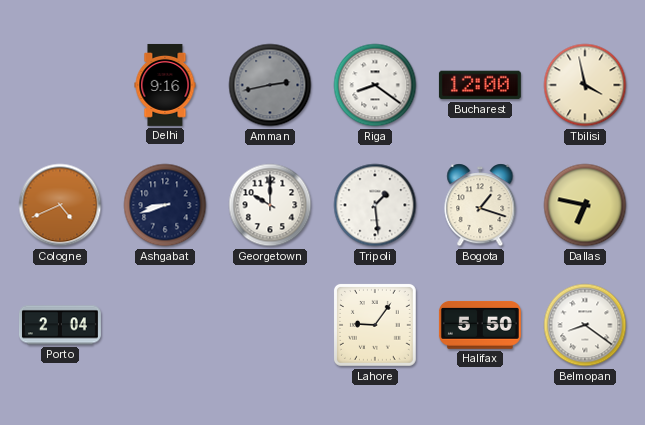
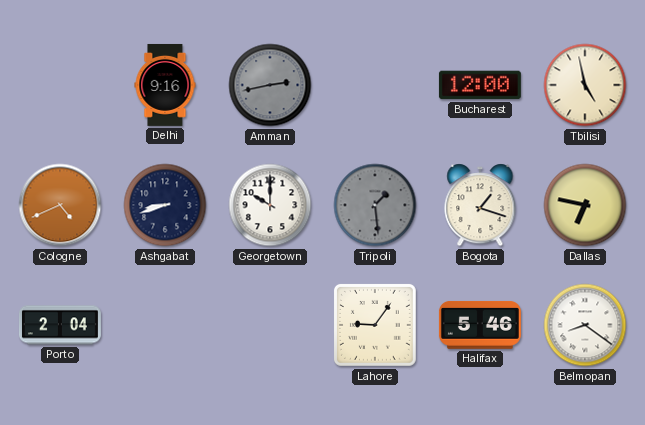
Riga: 8:21 -> none (375, 85)
Tbilisi: 3:58 -> 4:58 (585, 85)
Tripoli dial: white -> grey (375, 205)
Halifax: 5:50 -> 5:46 (480, 325)
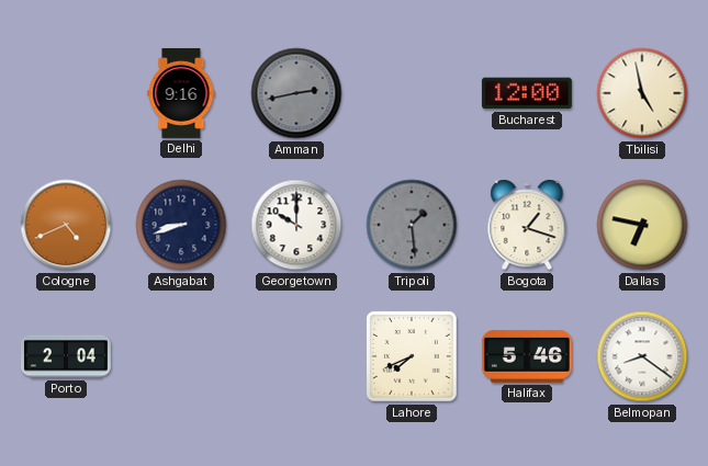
Lahore: 9:06 -> 7:41 (412, 356)
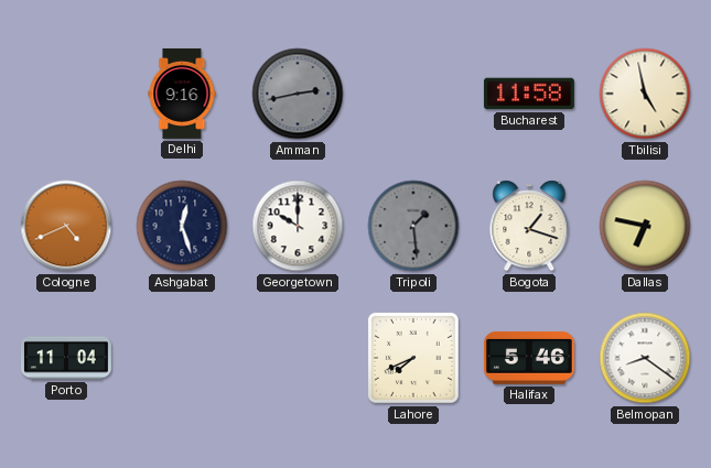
Bucharest: 12:00 -> 11:58 (529, 94)
Ashgabat: 8:42 -> 12:27 (182, 226)
Porto: 2:04 -> 11:04 (66, 358)
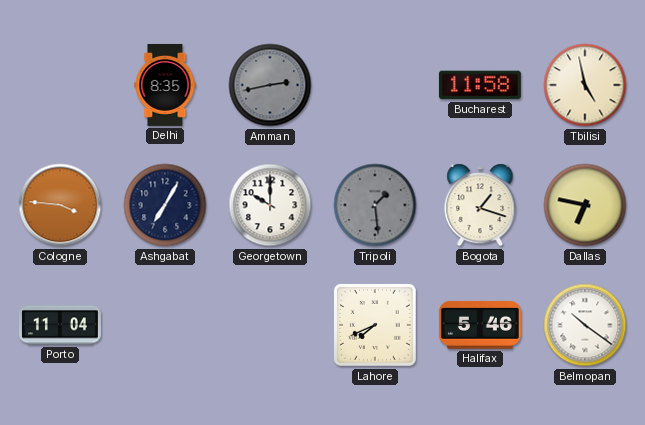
Delhi: 9:16 -> 8:35 (165, 85)
Cologne: 4:41 -> 3:46 (60, 205)
Ashgabat: 12:27 -> 7:05 (165, 205)
Belmopan: 8:21 -> 10:21 (585, 325)
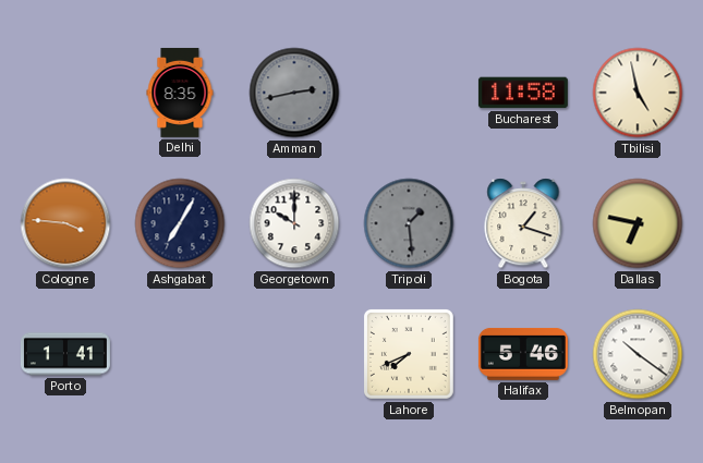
Porto: 11:04 -> 1:41 (65, 354)
